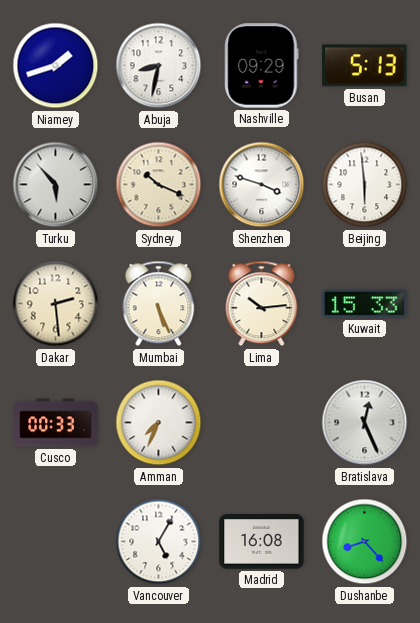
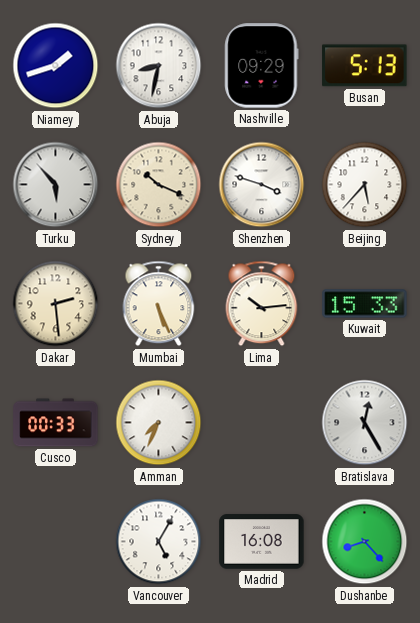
Beijing: 5:59 -> 5:37 (365, 185)
Bratislava: 12:26 -> 12:25 (365, 423)
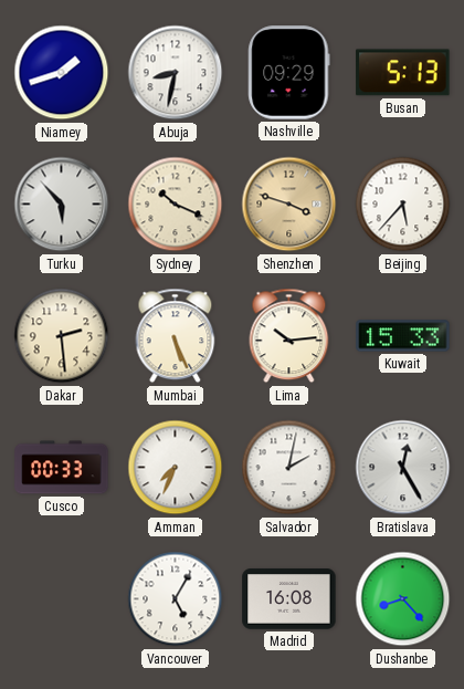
Shenzhen dial: white -> champagne (289, 205)
Salvador: none -> 2:02 (289, 468)
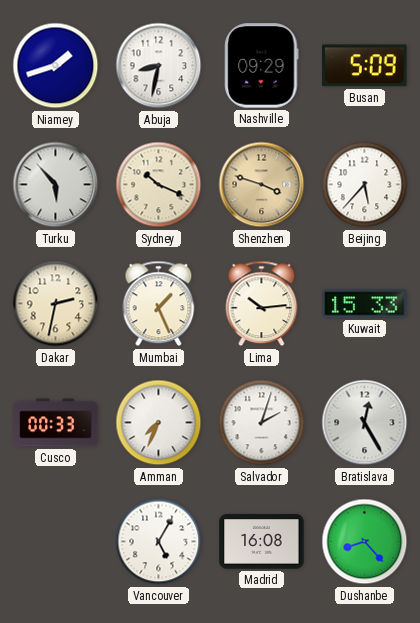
Busan: 5:13 -> 5:09 (365, 66)
Dakar: 2:29 -> 2:32 (56, 304)
Mumbai: 5:26 -> 1:26 (159, 304)
Salvador: 2:02 -> 2:03 (262, 423)
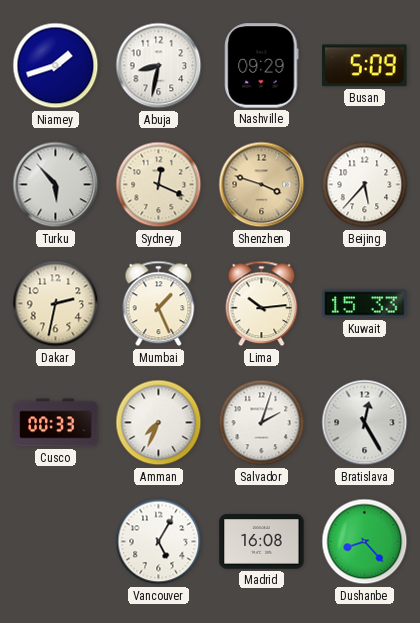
Sydney: 10:19 -> 12:19 (159, 185)
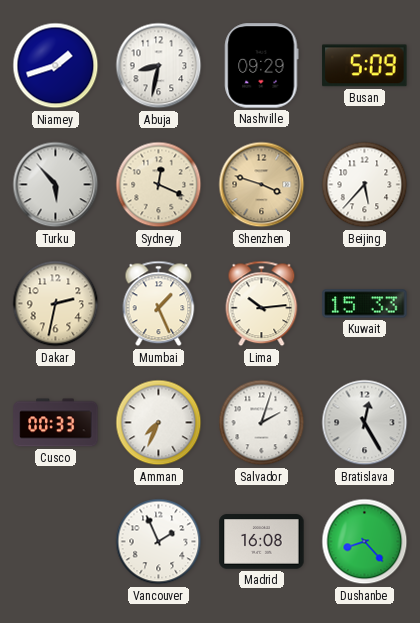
Vancouver: 5:05 -> 1:56 (159, 542)
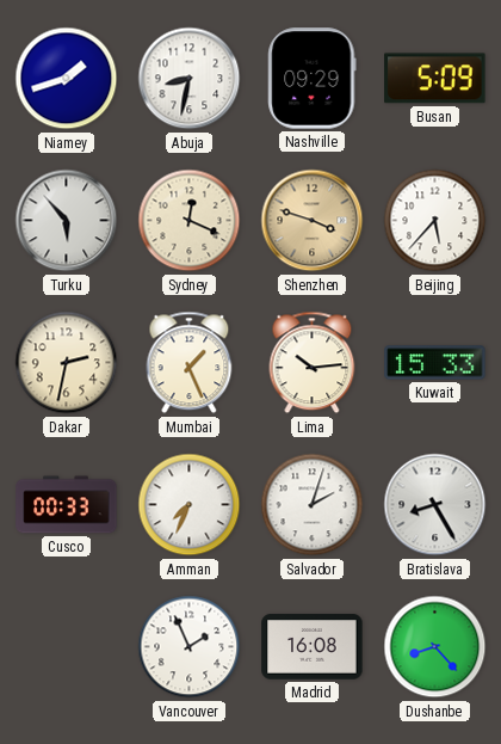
Bratislava: 12:25 -> 8:25 (435, 505)
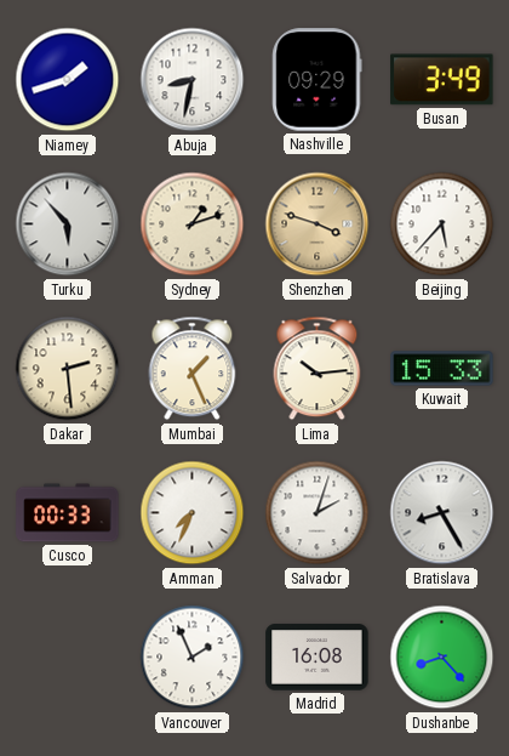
Busan: 5:09 -> 3:49 (442, 80)
Sydney: 12:19 -> 1:12 (193, 224)
Dakar: 2:32 -> 2:29 (68, 369)
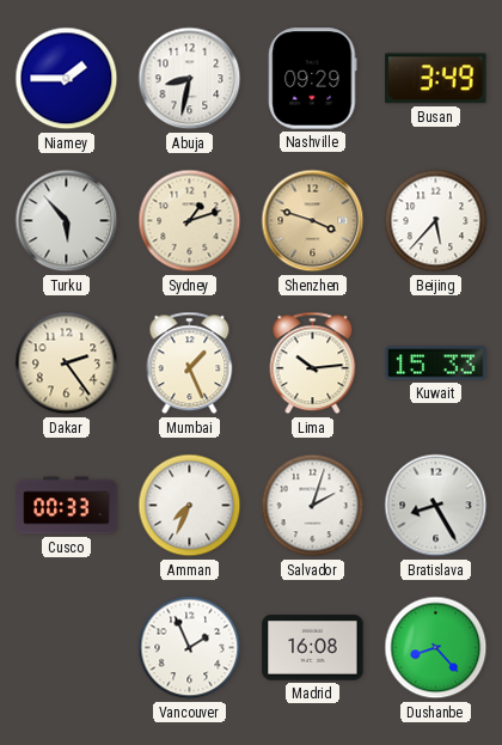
Niamey: 1:42 -> 1:45 (67, 79)
Dakar: 2:29 -> 2:24 (67, 364)
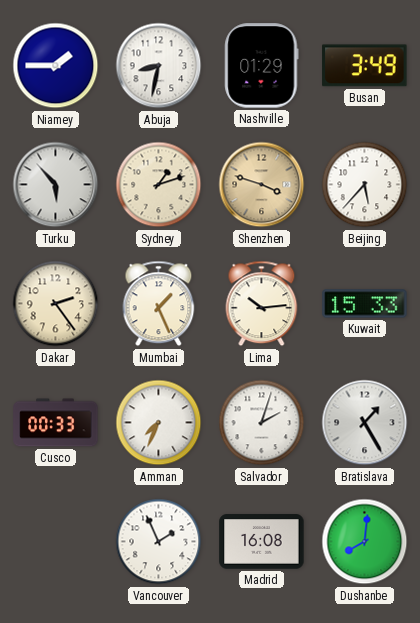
Nashville: 09:29 -> 01:29 (262, 66)
Bratislava: 8:25 -> 1:25 (365, 423)
Dushanbe: 8:23 -> 8:01 (365, 542)
